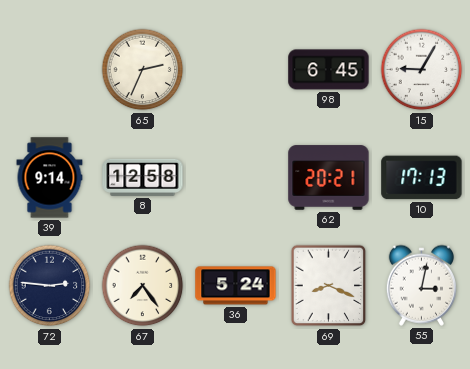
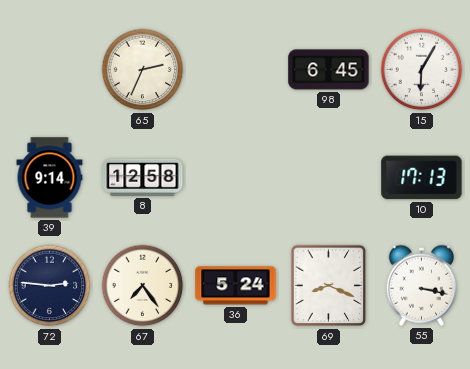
15: 9:05 -> 6:05 (422, 70)
62: 20:21 -> none (329, 178)
55: 3:02 -> 3:17 (421, 285)
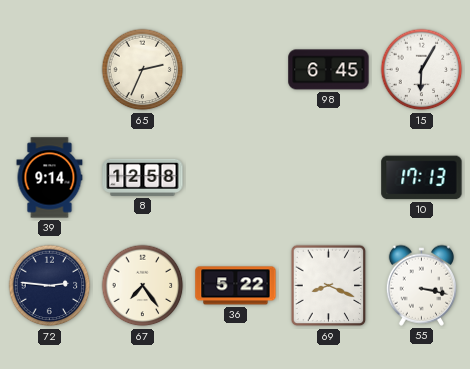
36: 5:24 -> 5:22 (236, 286)
